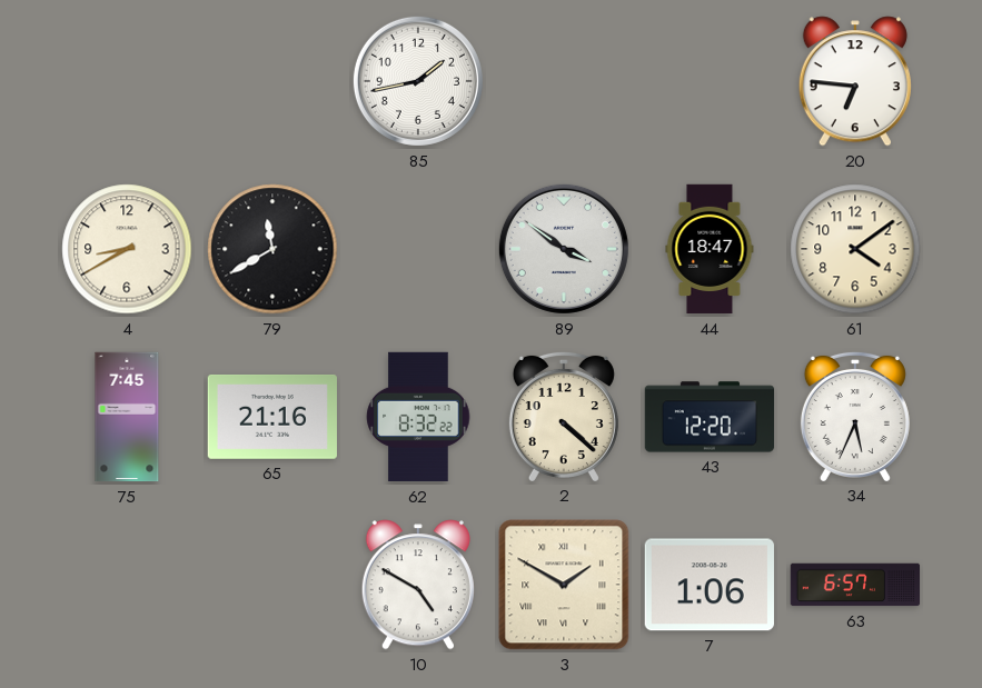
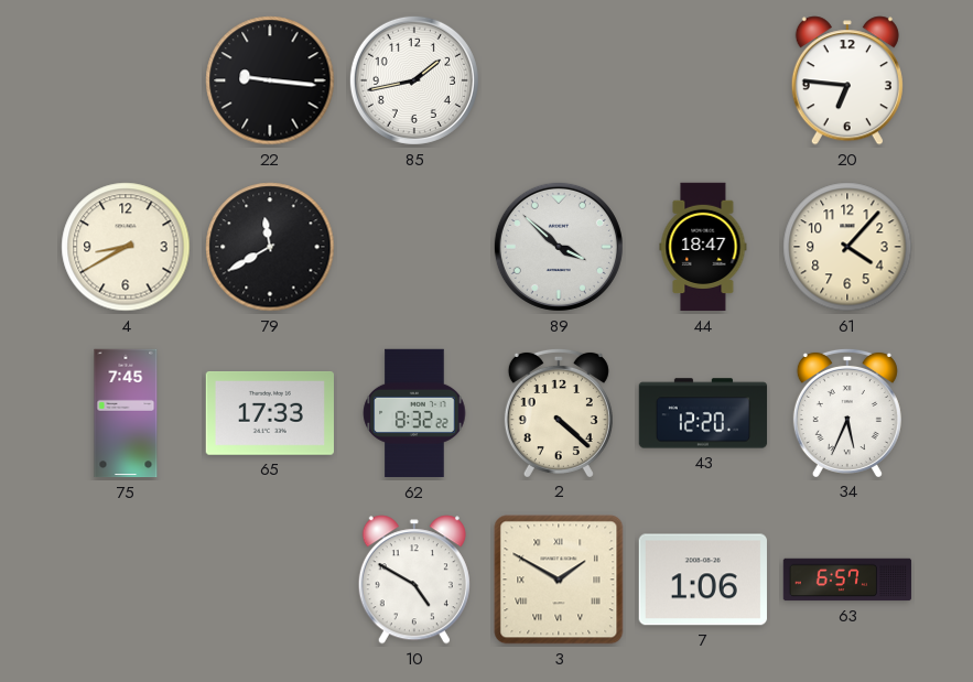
22: none -> 9:16 (270, 80)
89: 3:51 -> 3:52 (559, 247)
61: 4:09 -> 4:07 (847, 247)
65: 21:16 -> 17:33 (270, 413)
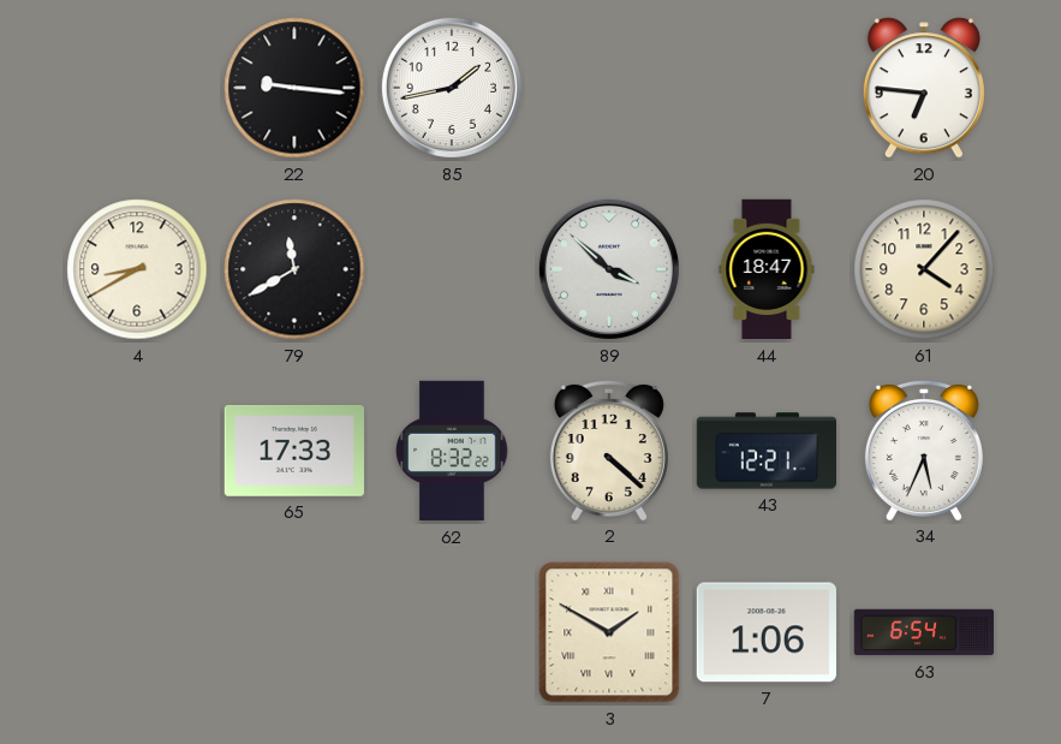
75: 7:45 -> none (126, 413)
43: 12:20 -> 12:21 (767, 451)
10: 4:50 -> none (414, 580)
63: 6:57 -> 6:54 (924, 632)
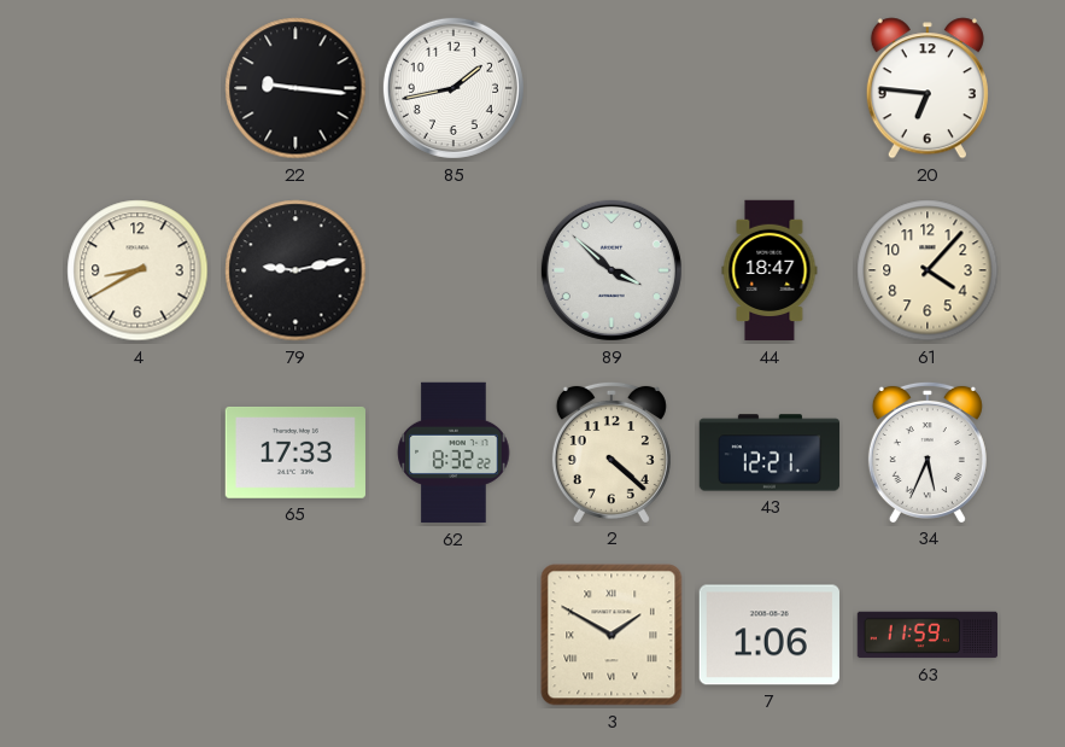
79: 11:40 -> 9:13 (295, 270)
63: 6:54 -> 11:59 (928, 635)
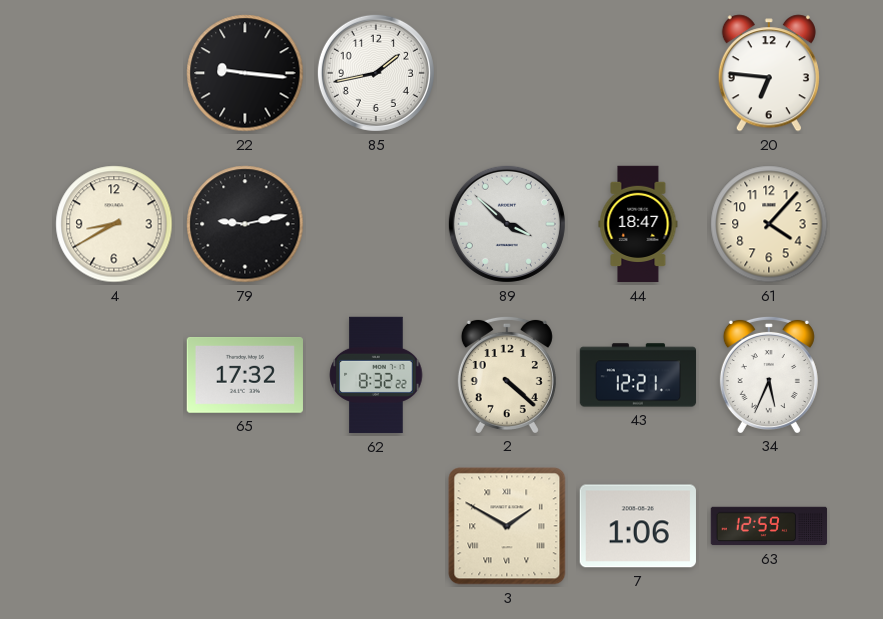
65: 17:33 -> 17:32 (245, 375)
63: 11:59 -> 12:59 (769, 526)
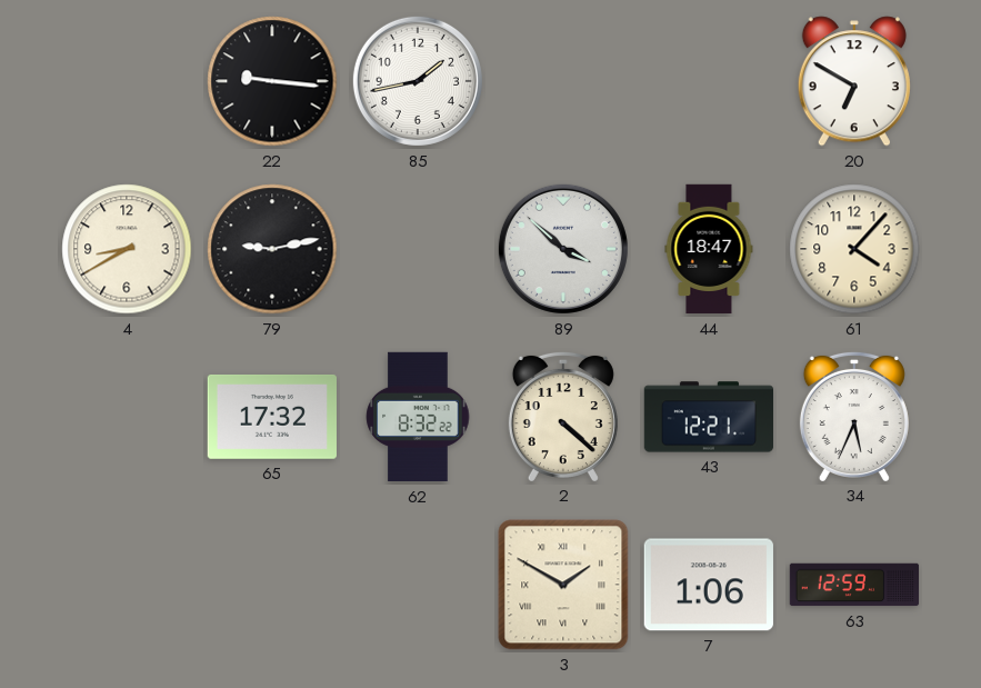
20: 6:46 -> 6:50 (854, 81)
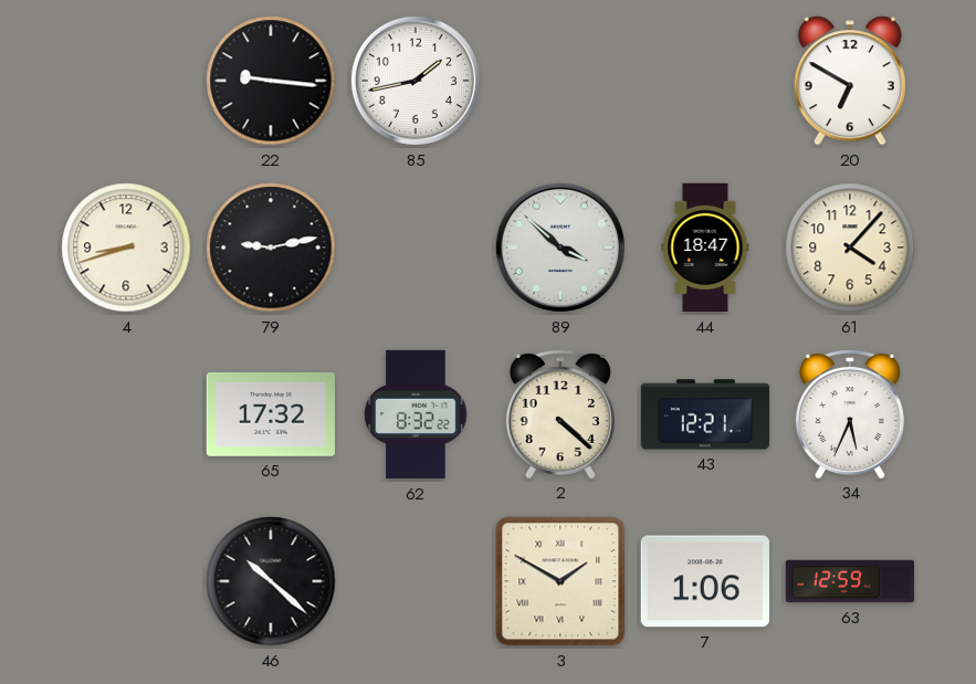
4: 8:40 -> 8:42 (126, 248)
46: none -> 10:22 (271, 581)
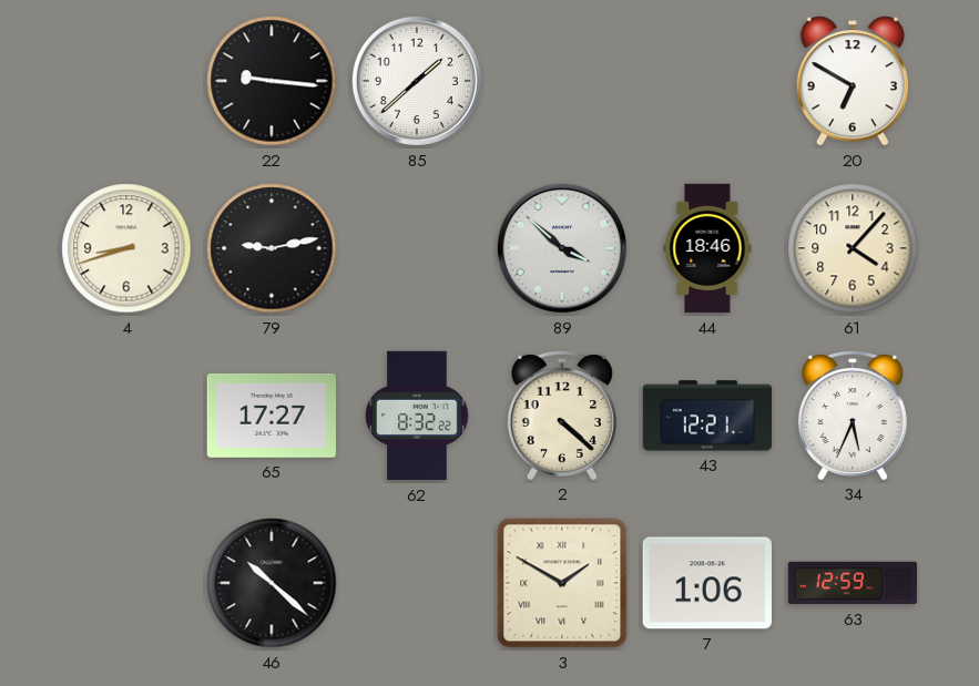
85: 1:43 -> 1:38 (417, 81)
44: 18:47 -> 18:46 (707, 248)
65: 17:32 -> 17:27 (272, 416)
